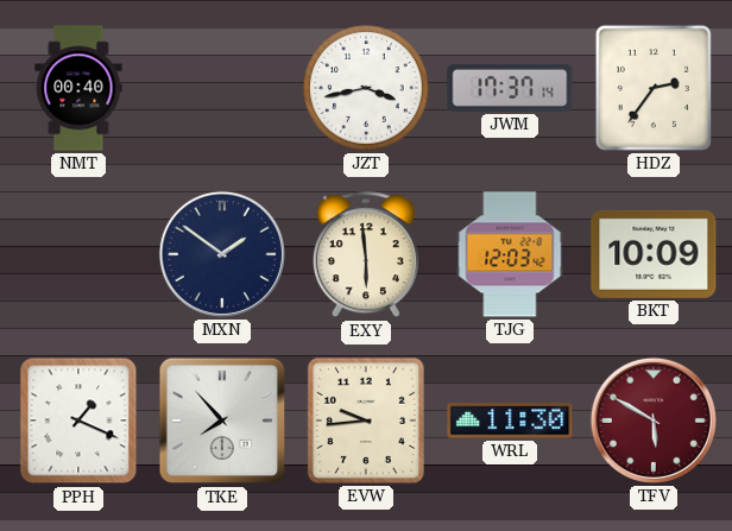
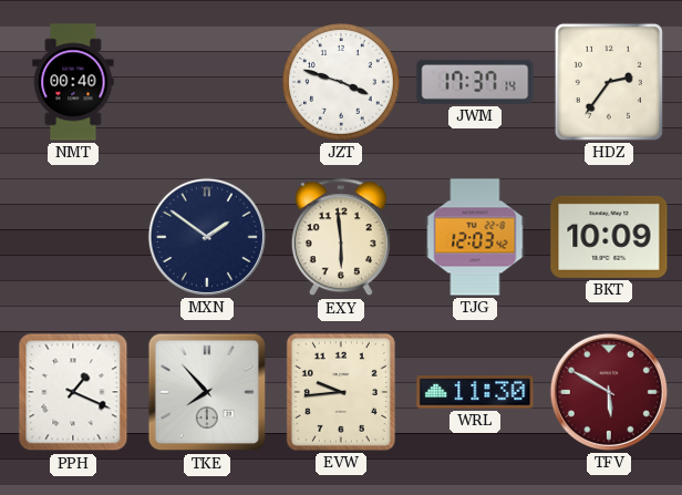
JZT: 3:43 -> 3:48 (341, 82)
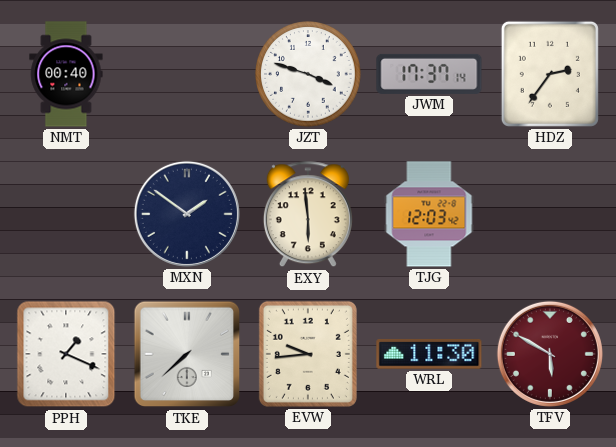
BKT: 10:09 -> none (609, 237)
TKE: 7:53 -> 7:38 (187, 354)
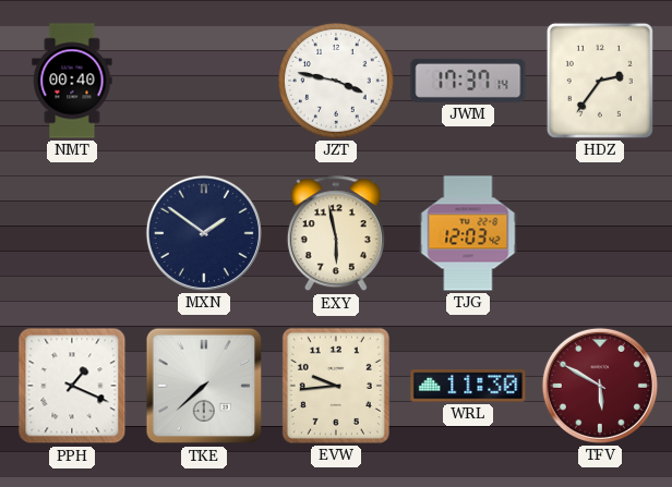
JZT: 3:48 -> 3:47 (336, 81)
EXY: 5:59 -> 5:58 (336, 234)
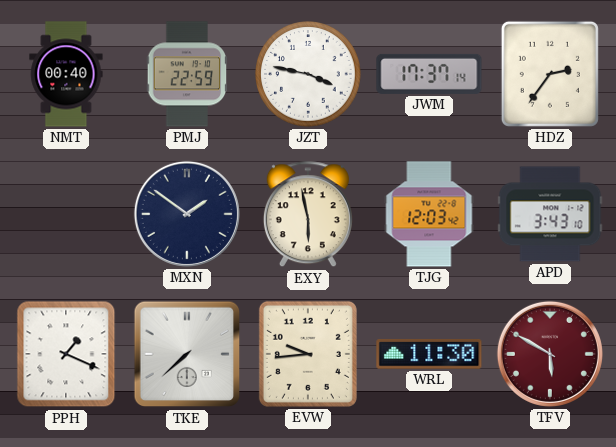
PMJ: none -> 22:59 (187, 74)
APD: none -> 3:43 (550, 214)
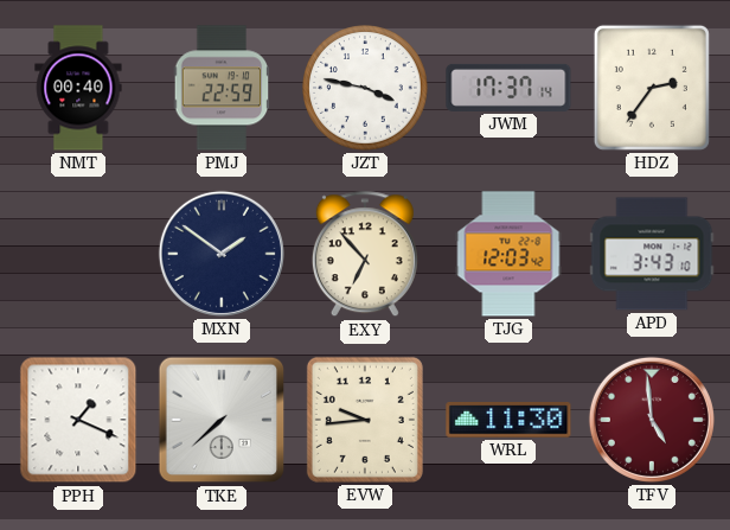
EXY: 5:58 -> 6:53 (365, 255)
TFV: 5:50 -> 4:59 (652, 420)
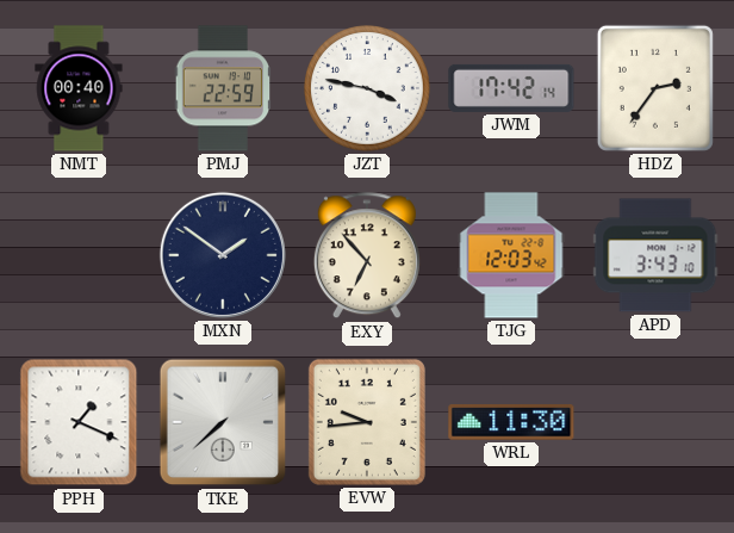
JWM: 17:37 -> 17:42 (511, 88)
TFV: 4:59 -> none (652, 420)
